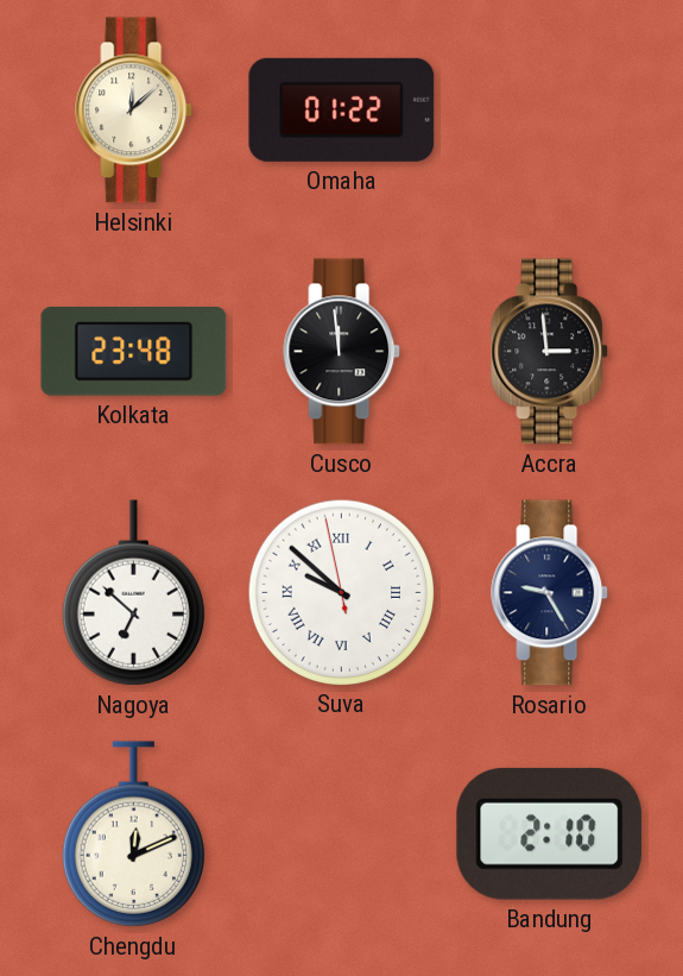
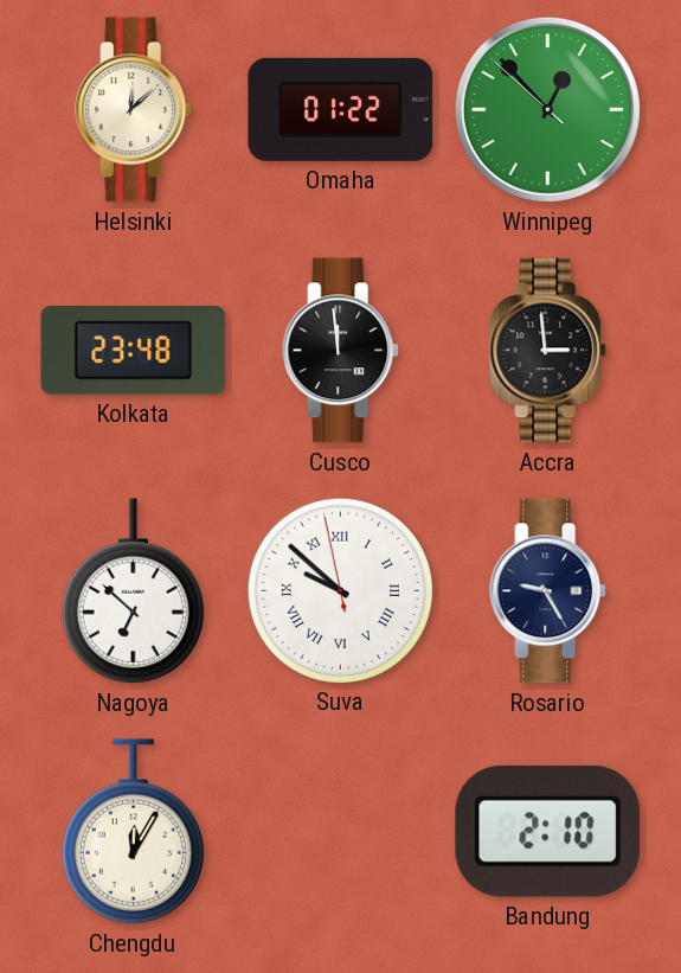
Winnipeg: none -> 12:52 (547, 109)
Chengdu: 12:11 -> 12:05 (133, 832)
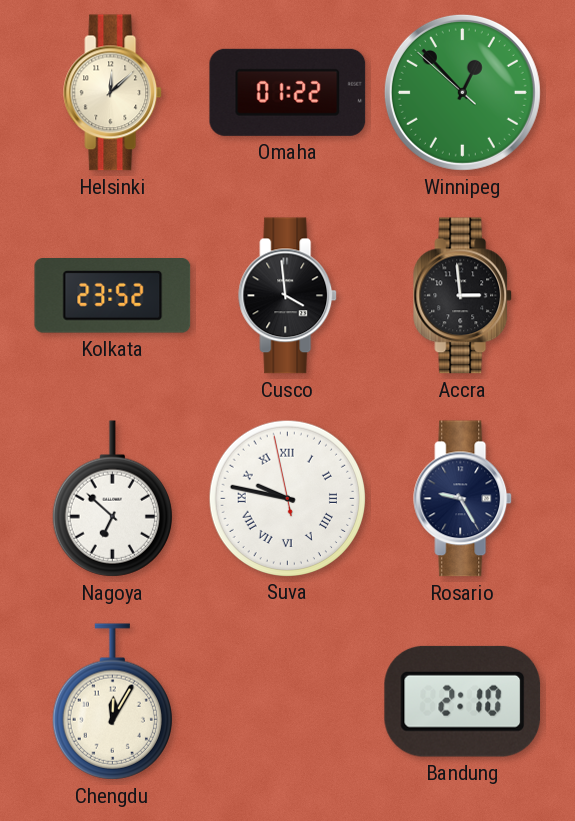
Kolkata: 23:48 -> 23:52 (113, 296)
Cusco: 11:59 -> 3:59 (288, 296)
Suva: 9:51 -> 9:46 (287, 498)
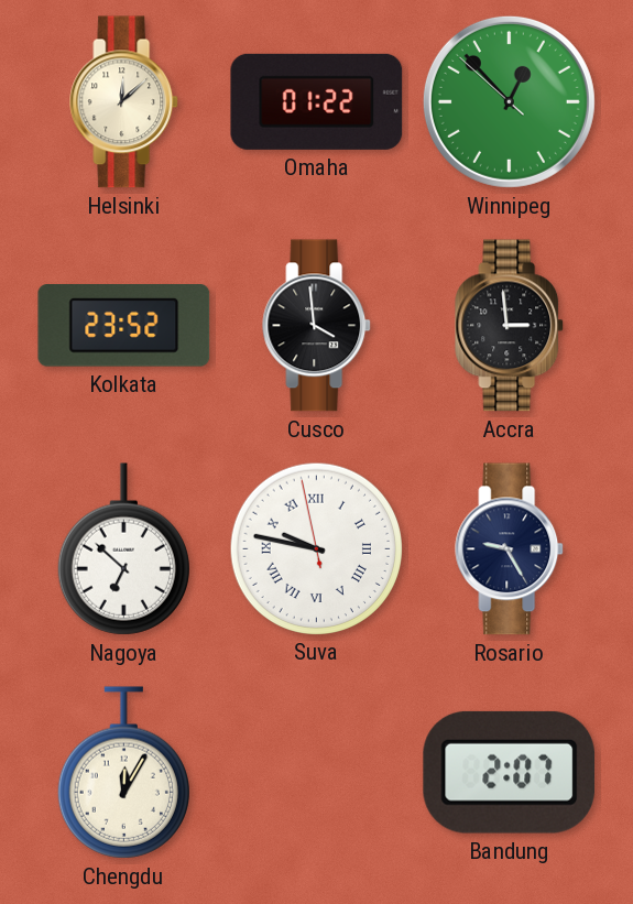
Bandung: 2:10 -> 2:07 (510, 772)
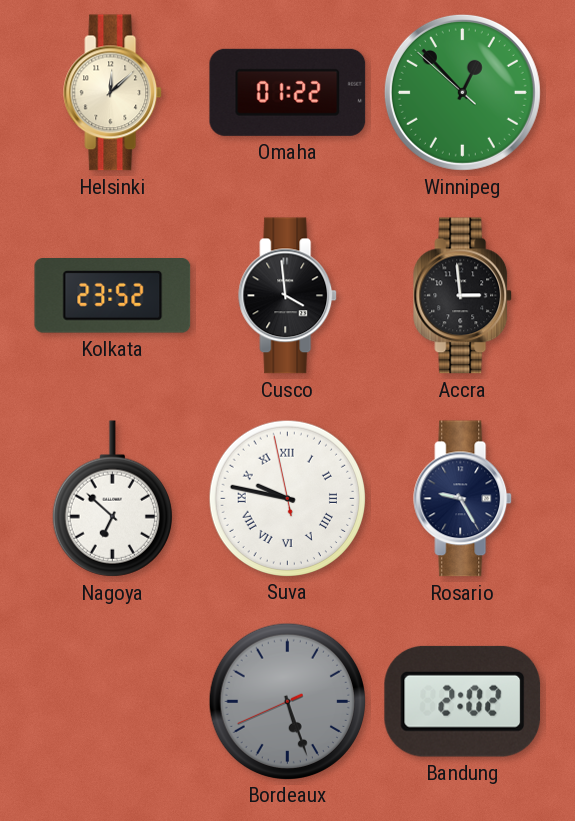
Chengdu: 12:05 -> none (123, 773)
Bordeaux: none -> 5:26 (287, 701)
Bandung: 2:07 -> 2:02 (463, 701)
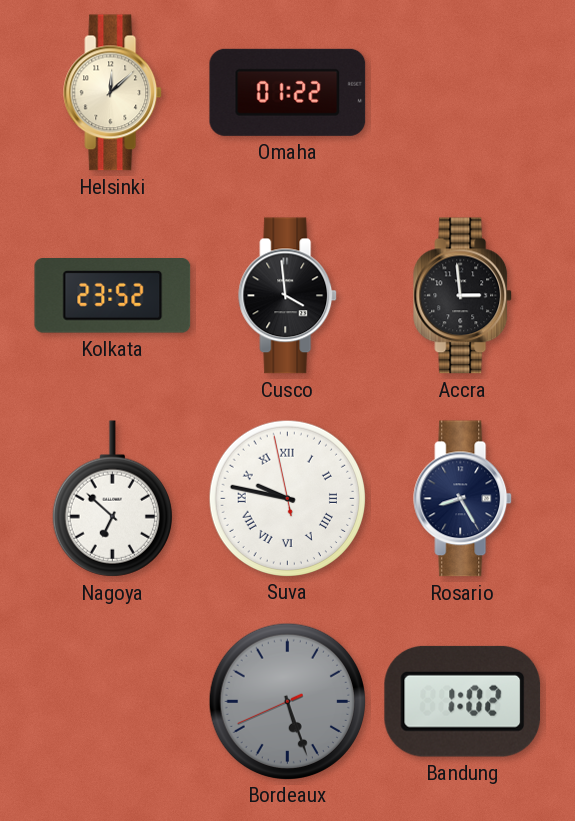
Winnipeg: 12:52 -> none (462, 92)
Rosario: 9:25 -> 8:25 (463, 499)
Bandung: 2:02 -> 1:02 (463, 701)
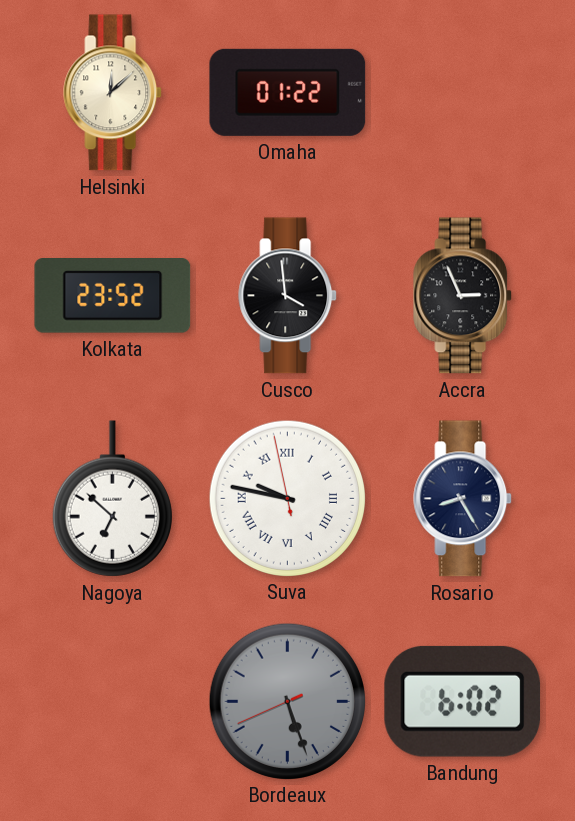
Accra: 2:59 -> 2:56 (463, 296)
Bandung: 1:02 -> 6:02 (463, 701)
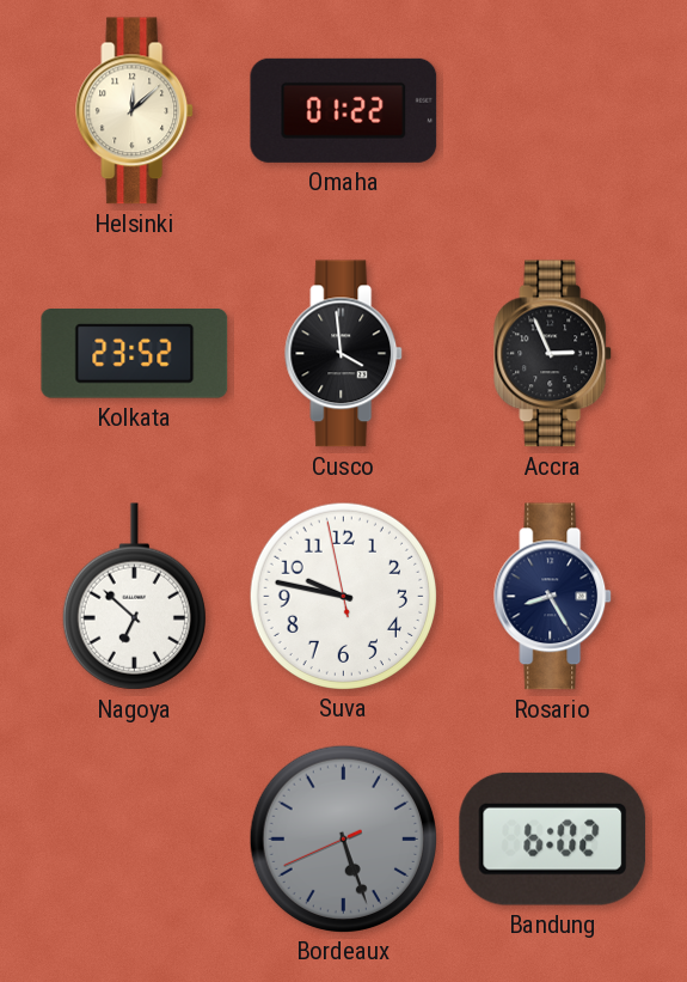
Suva numerals: Roman -> Arabic (343, 596)
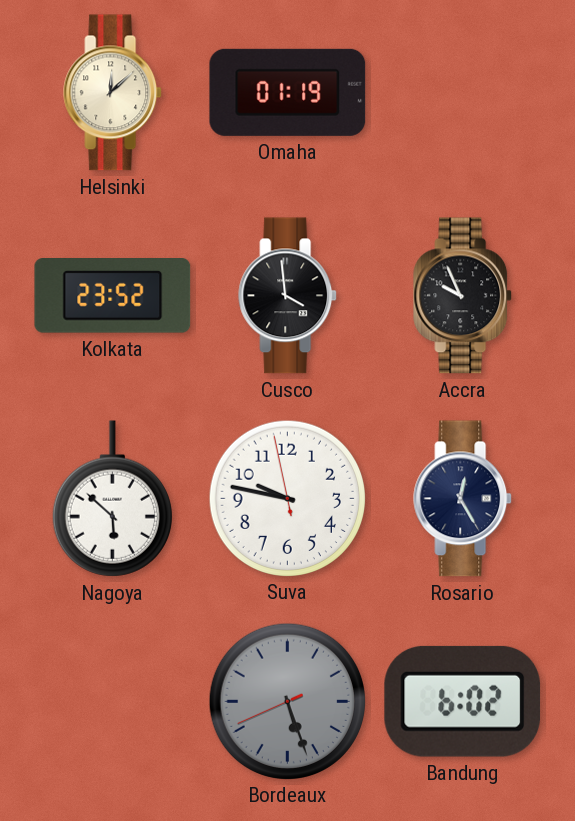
Omaha: 01:22 -> 01:19 (288, 92)
Accra: 2:56 -> 9:56 (463, 296)
Nagoya: 6:52 -> 5:52 (112, 499)
Rosario: 8:25 -> 12:25 (463, 499)
